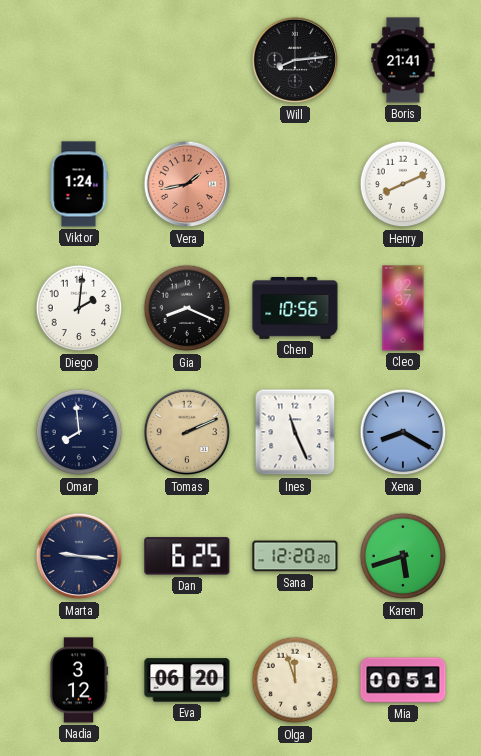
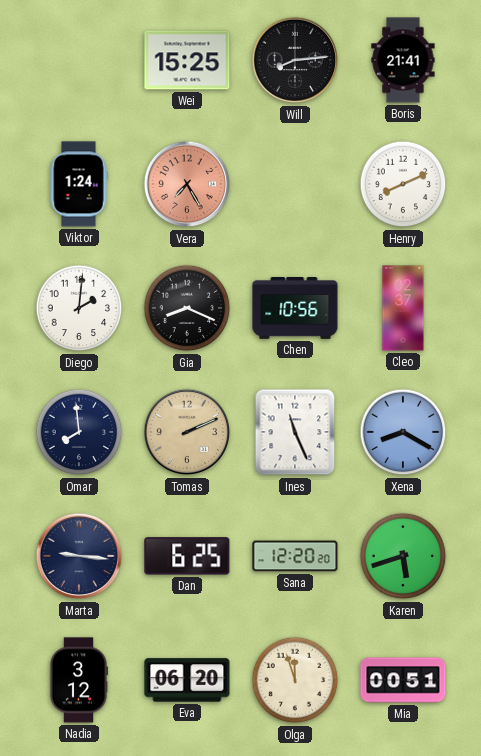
Wei: none -> 15:25 (187, 60)
Vera: 1:43 -> 7:25 (187, 184)
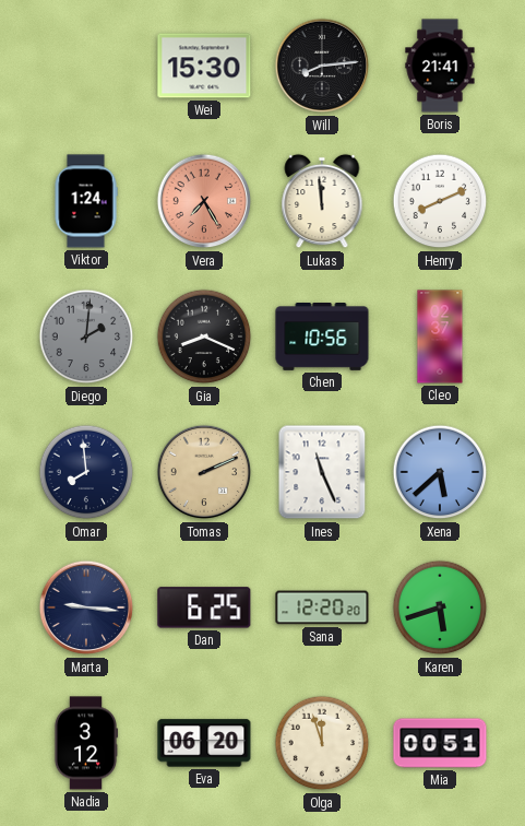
Wei: 15:25 -> 15:30 (204, 66)
Lukas: none -> 11:59 (322, 201)
Diego dial: white -> grey (86, 337)
Xena: 8:20 -> 5:38 (440, 472)
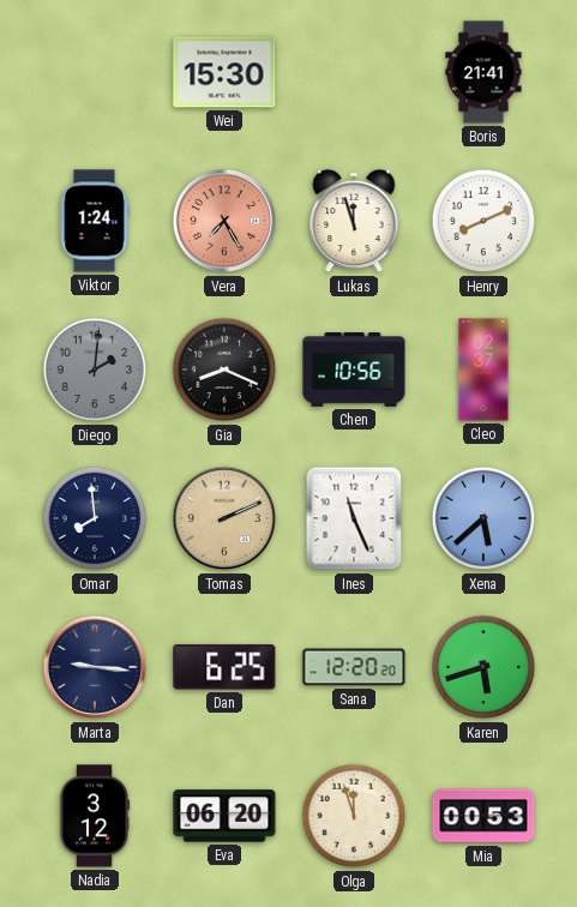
Will: 8:14 -> none (322, 66)
Lukas: 11:59 -> 11:57 (354, 221)
Mia: 00:51 -> 00:53 (483, 816)
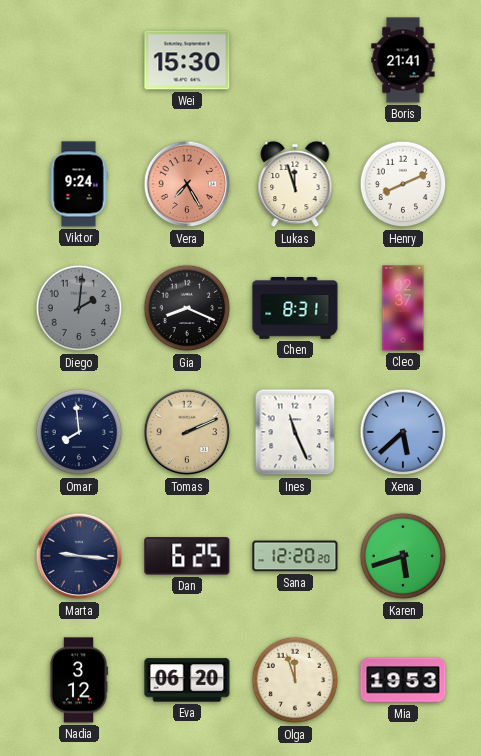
Viktor: 1:24 -> 9:24 (79, 184)
Chen: 10:56 -> 8:31 (295, 308)
Mia: 00:53 -> 19:53 (403, 680)
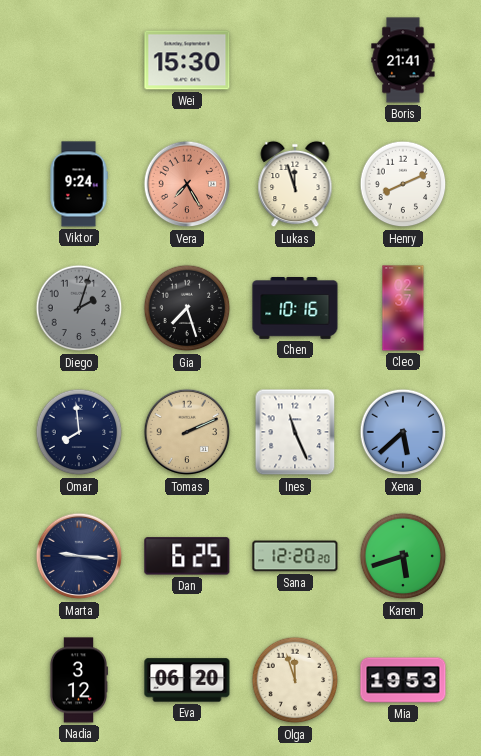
Diego: 2:01 -> 2:03 (79, 308)
Gia: 8:19 -> 7:27 (187, 308)
Chen: 8:31 -> 10:16 (295, 308)
